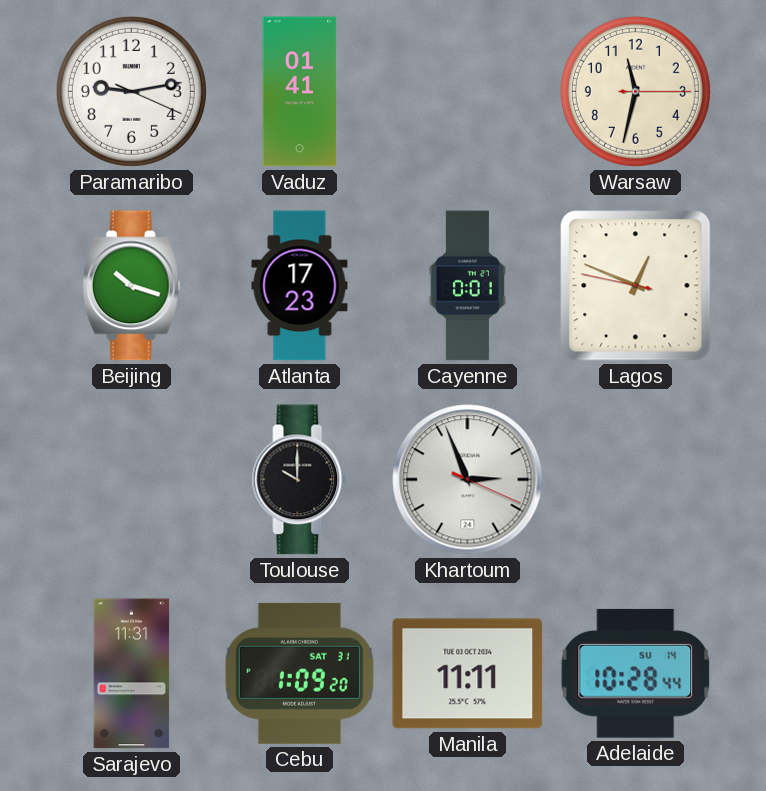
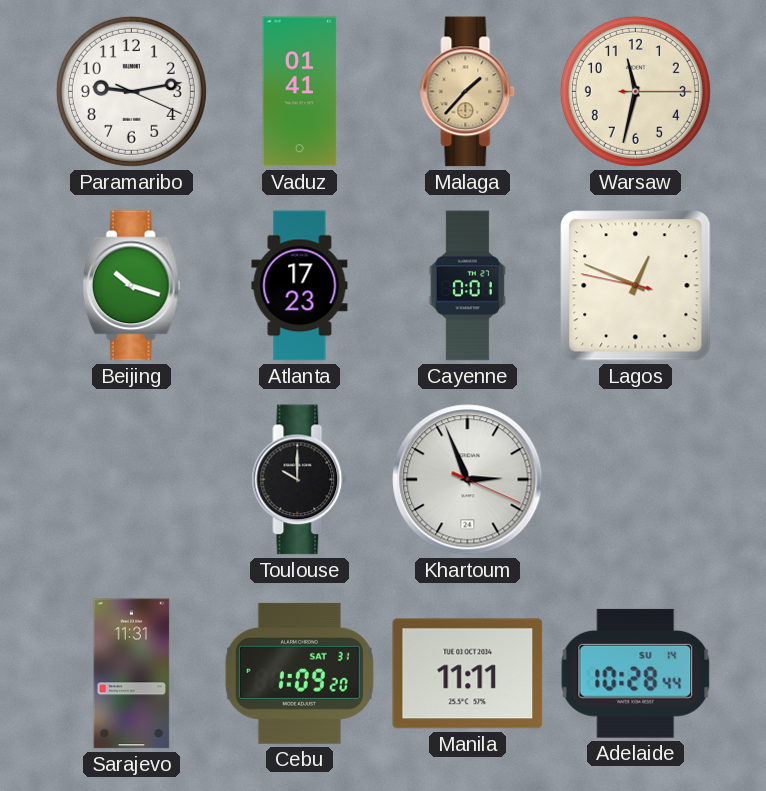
Malaga: none -> 1:37 (468, 92)
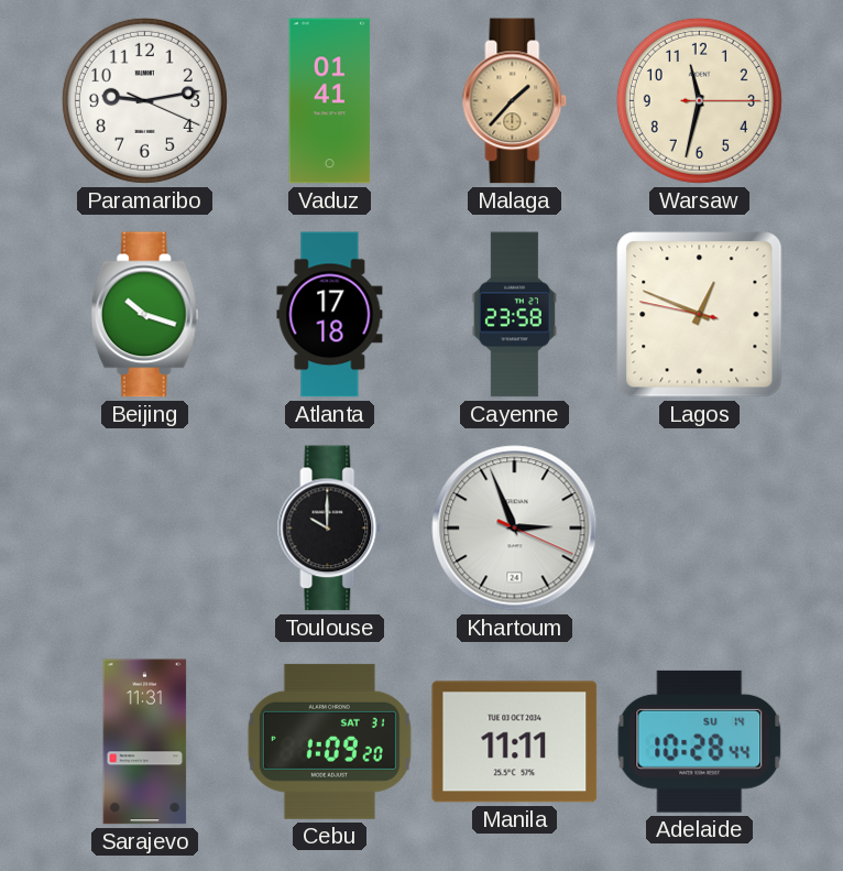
Atlanta: 17:23 -> 17:18 (330, 315)
Cayenne: 0:01 -> 23:58 (514, 315)
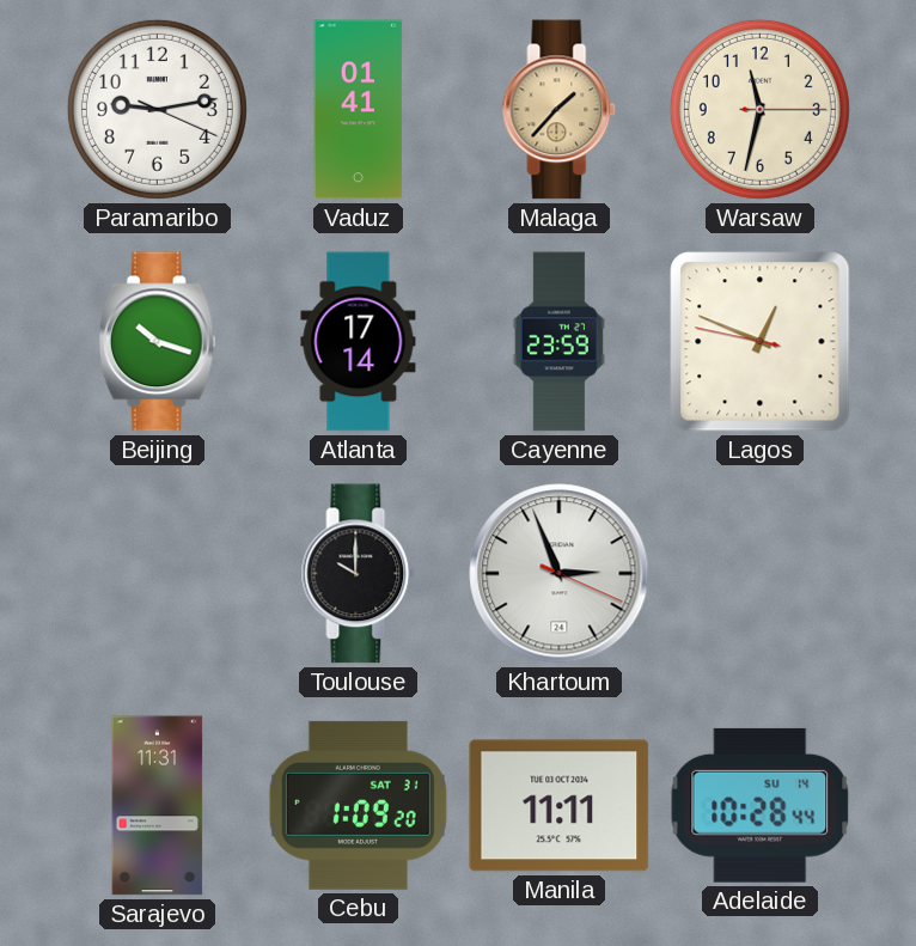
Atlanta: 17:18 -> 17:14 (359, 342)
Cayenne: 23:58 -> 23:59 (558, 342)
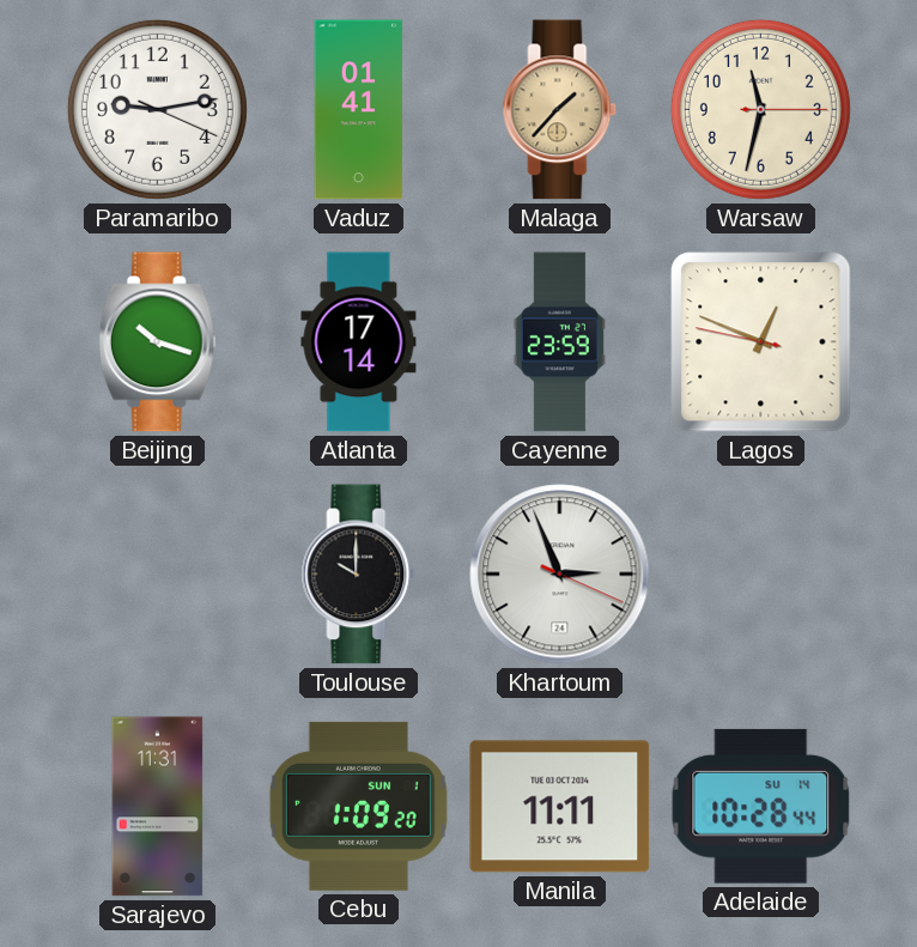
Cebu date: SAT 31 -> SUN 1 (358, 806)
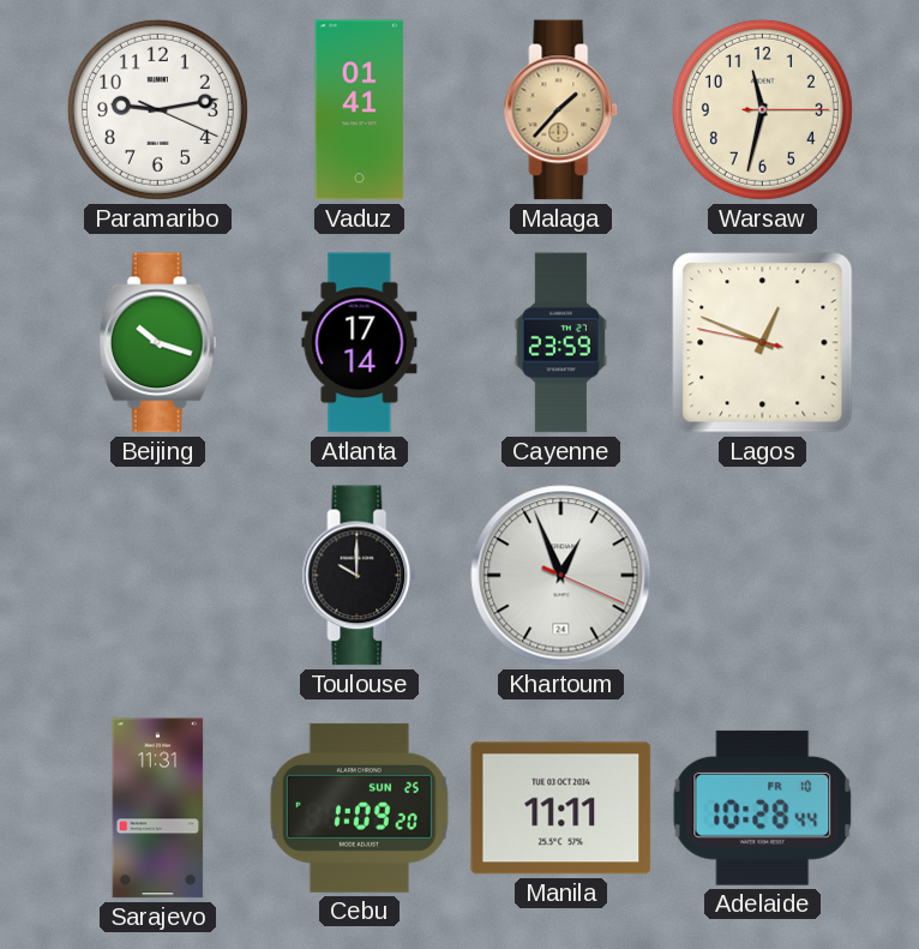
Khartoum: 2:56 -> 12:56 (561, 576)
Cebu date: SUN 1 -> SUN 25 (359, 807)
Adelaide date: SU 14 -> FR 10 (763, 807)
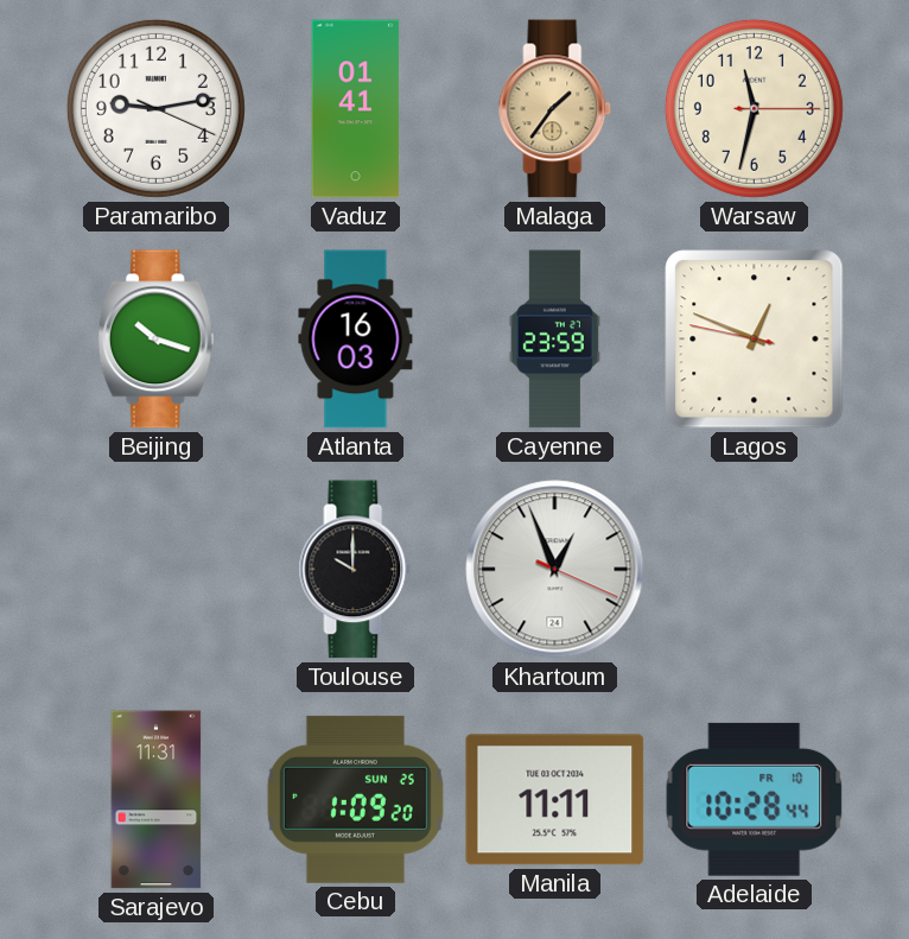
Malaga: 1:37 -> 1:36 (555, 109)
Atlanta: 17:14 -> 16:03 (356, 340)
